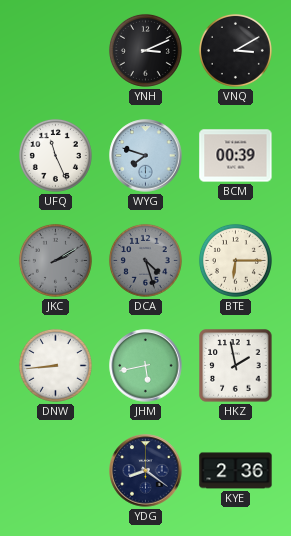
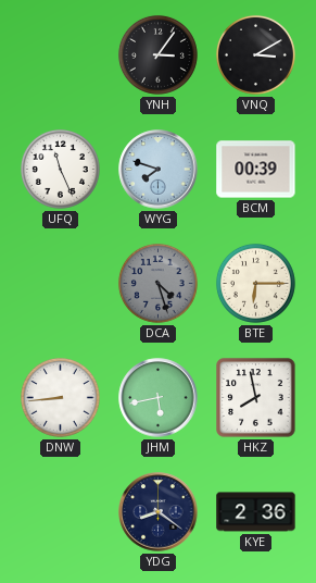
YNH: 3:11 -> 3:06 (157, 54)
JKC: 2:10 -> none (55, 260)
HKZ: 1:58 -> 7:58 (256, 398)
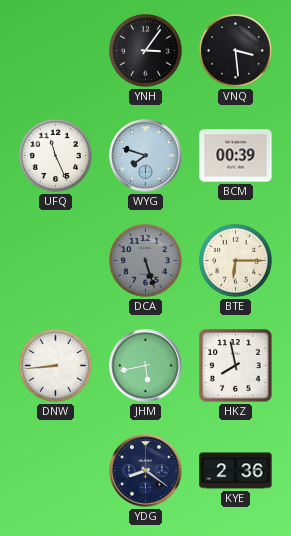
VNQ: 3:10 -> 3:29 (235, 50)
DCA: 4:27 -> 5:27 (145, 260)
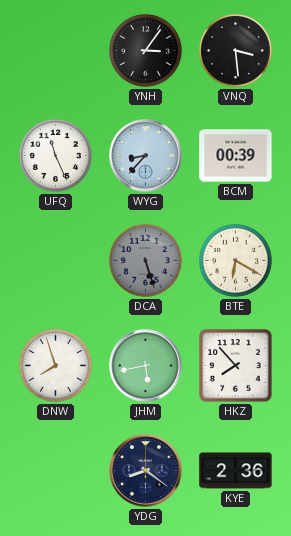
WYG: 7:48 -> 8:37 (146, 156)
BTE: 6:15 -> 6:20 (235, 260)
DNW: 8:44 -> 7:57 (55, 365)
HKZ: 7:58 -> 7:53 (236, 366)
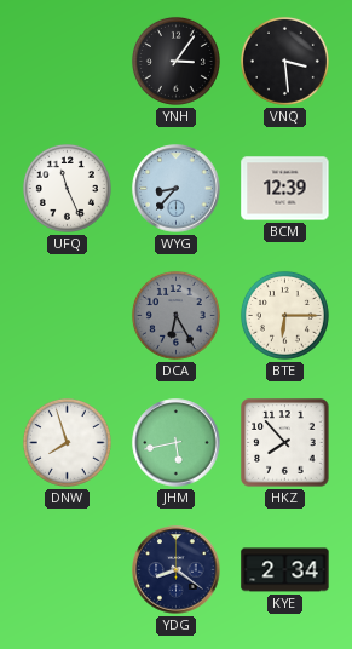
BCM: 00:39 -> 12:39 (285, 189)
DCA: 5:27 -> 6:25 (175, 315)
BTE: 6:20 -> 6:15 (284, 315)
KYE: 2:36 -> 2:34 (285, 570)
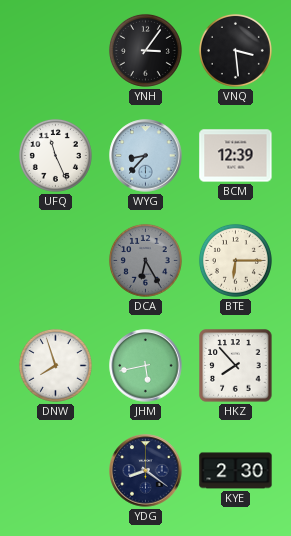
KYE: 2:34 -> 2:30 (236, 471)
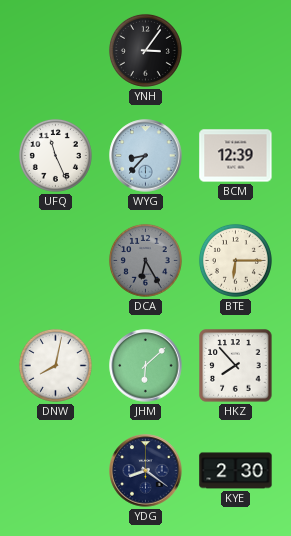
VNQ: 3:29 -> none (235, 50)
DNW: 7:57 -> 8:02 (55, 365)
JHM: 5:43 -> 6:08 (146, 366)
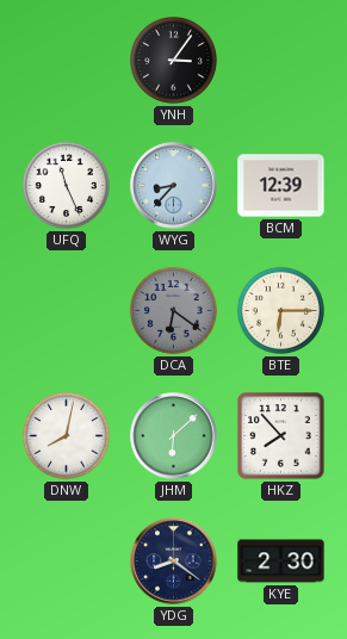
DCA: 6:25 -> 6:21 (173, 310)
